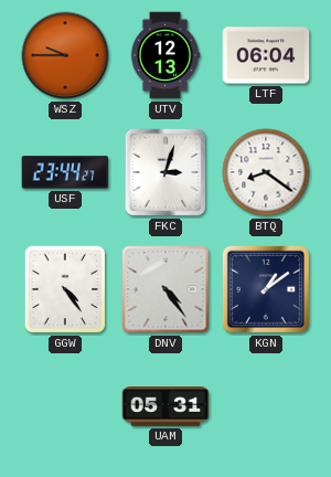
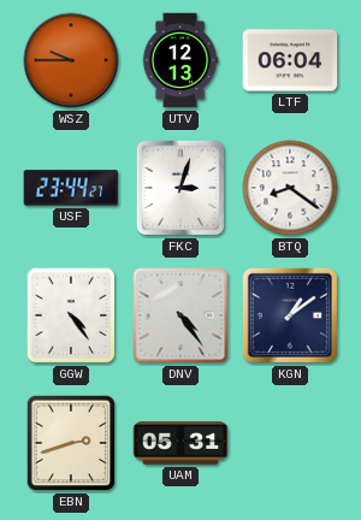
EBN: none -> 2:42 (71, 443)
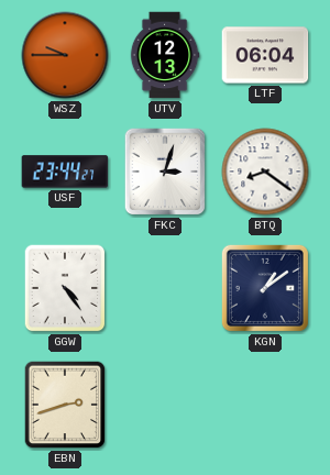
DNV: 4:24 -> none (180, 315)
UAM: 05:31 -> none (180, 444)
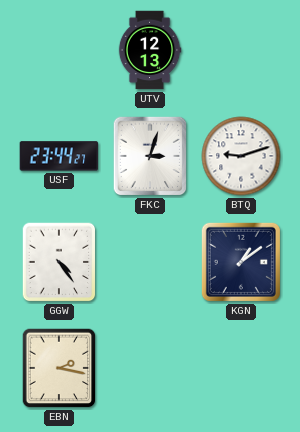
WSZ: 9:45 -> none (65, 55)
LTF: 06:04 -> none (265, 55)
BTQ: 8:21 -> 9:12 (241, 156)
EBN: 2:42 -> 2:17 (59, 368)
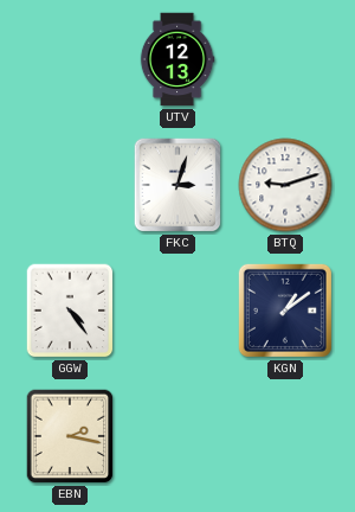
USF: 23:44 -> none (59, 156)
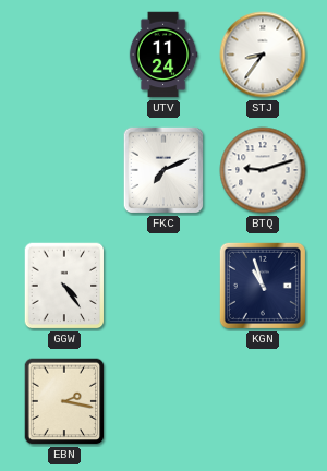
UTV: 12:13 -> 11:24 (163, 55)
STJ: none -> 8:36 (263, 55)
FKC: 3:03 -> 7:11 (163, 170)
KGN: 1:09 -> 10:57 (263, 286)
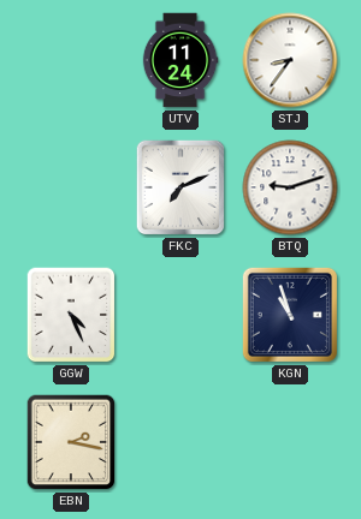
GGW: 4:24 -> 4:26 (71, 315)
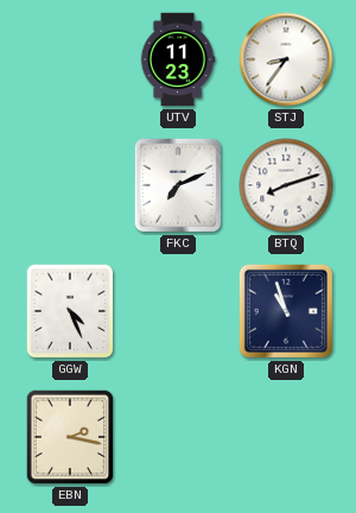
UTV: 11:24 -> 11:23 (178, 59)
BTQ: 9:12 -> 8:12 (286, 185)
